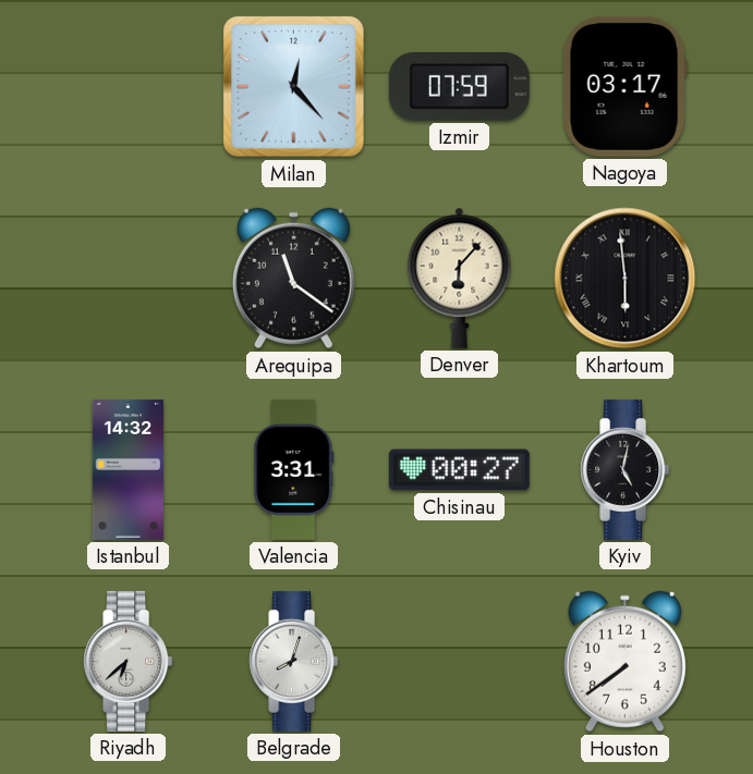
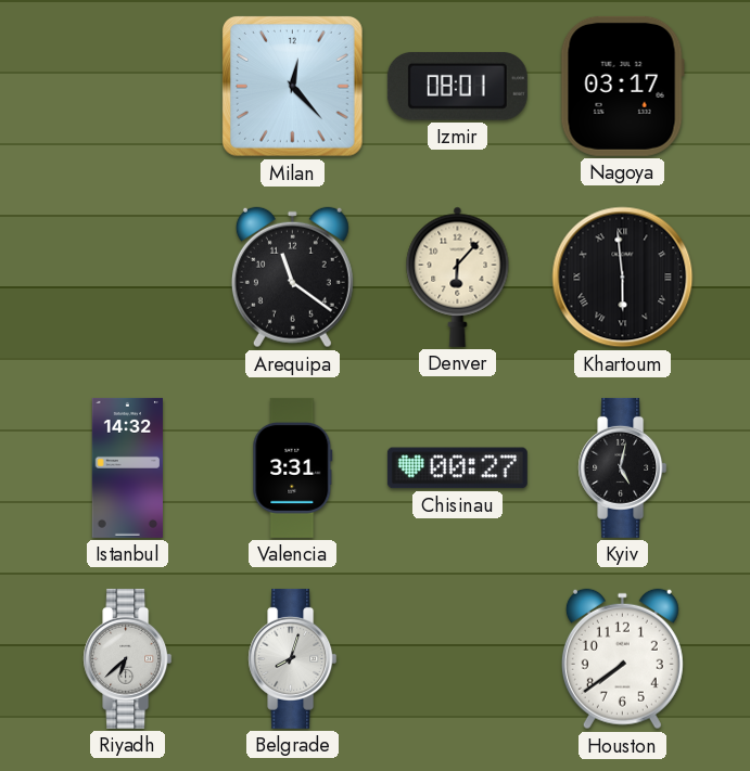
Izmir: 07:59 -> 08:01 (457, 87)
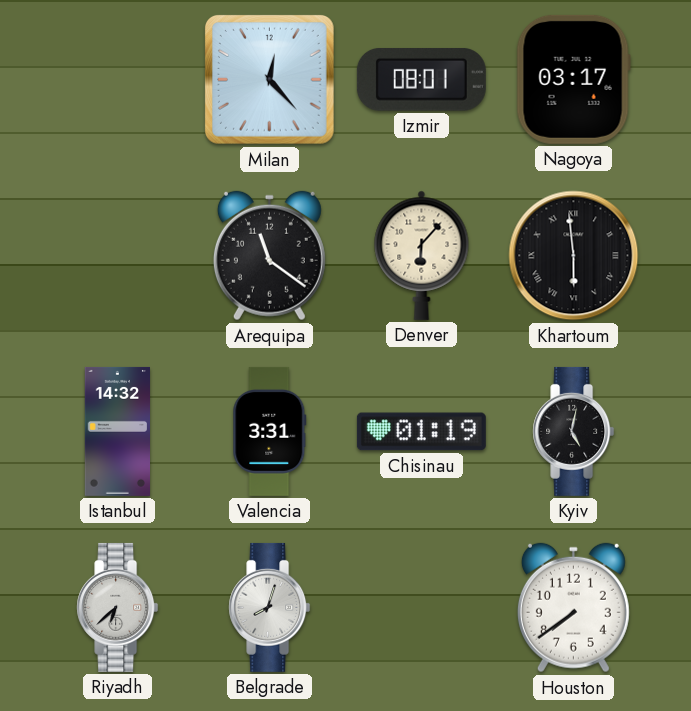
Chisinau: 00:27 -> 01:19 (421, 432)
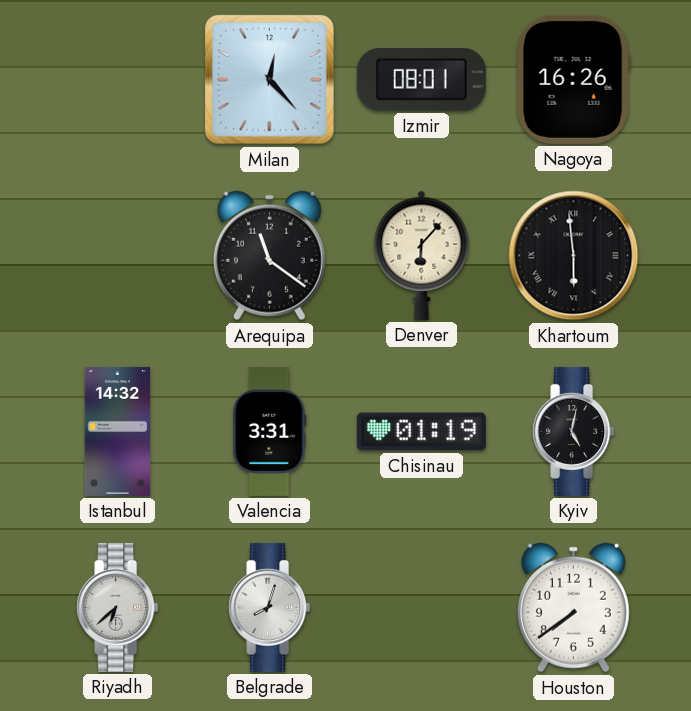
Nagoya: 03:17 -> 16:26 (573, 79)
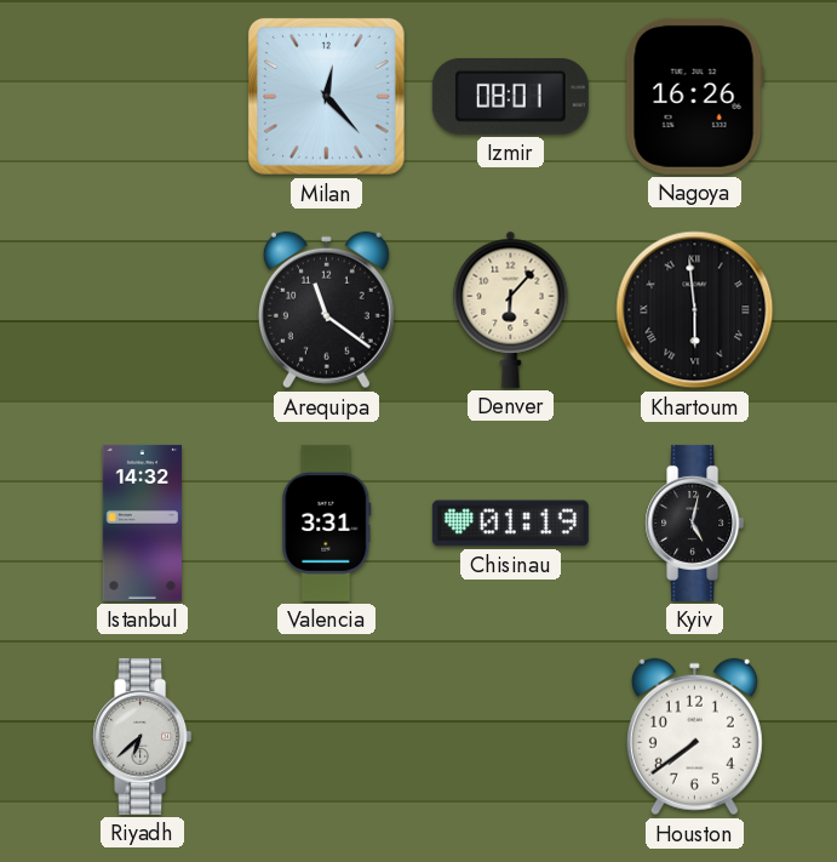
Belgrade: 8:03 -> none (270, 607)
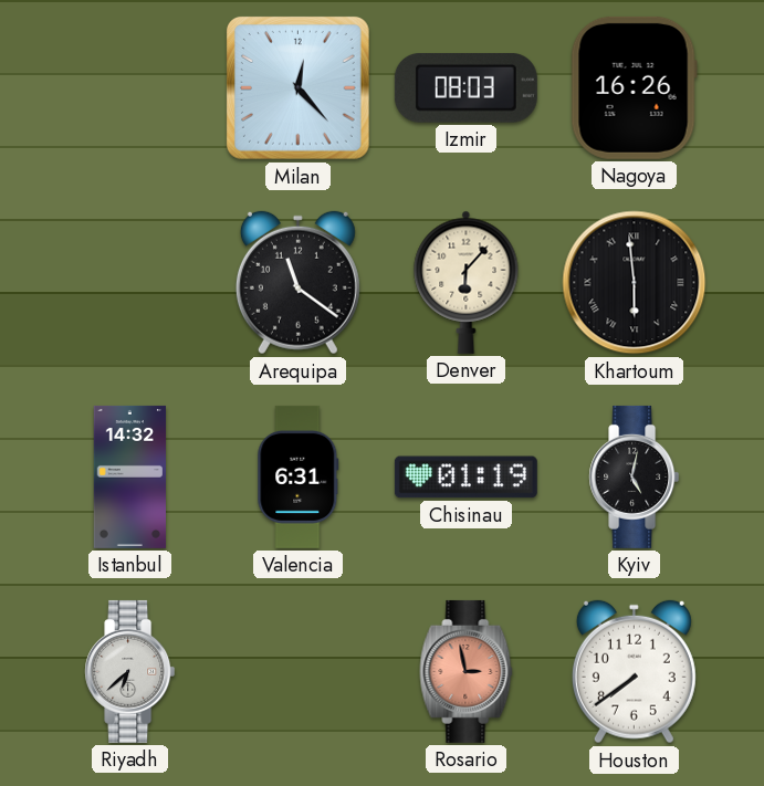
Izmir: 08:01 -> 08:03 (465, 88)
Valencia: 3:31 -> 6:31 (299, 476)
Rosario: none -> 2:58 (467, 671)
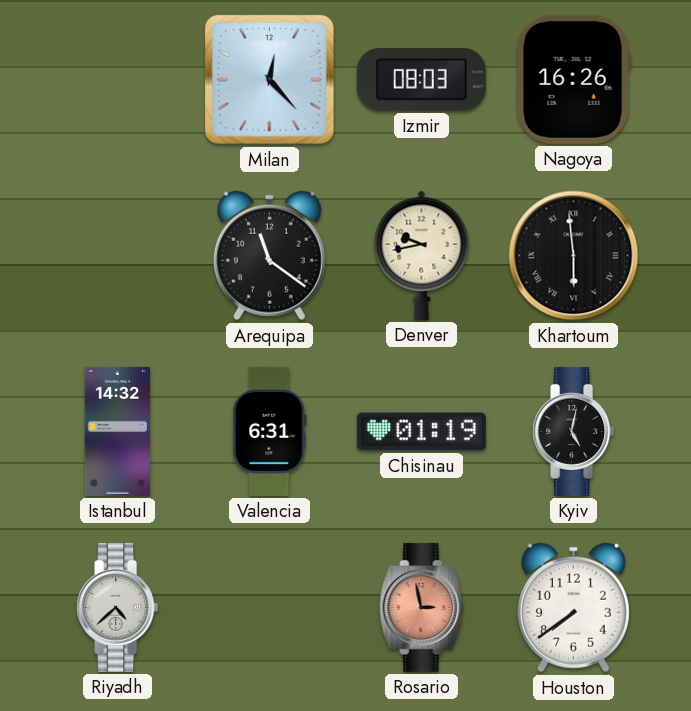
Denver: 6:07 -> 9:43 (422, 255)
Riyadh: 6:38 -> 4:38 (118, 607)
